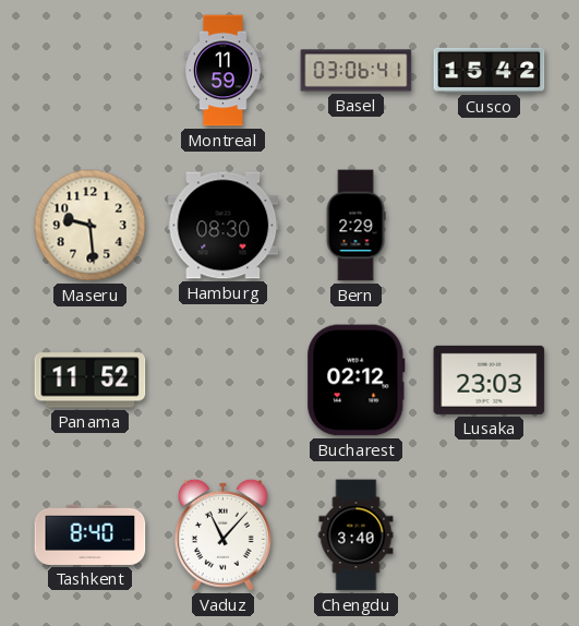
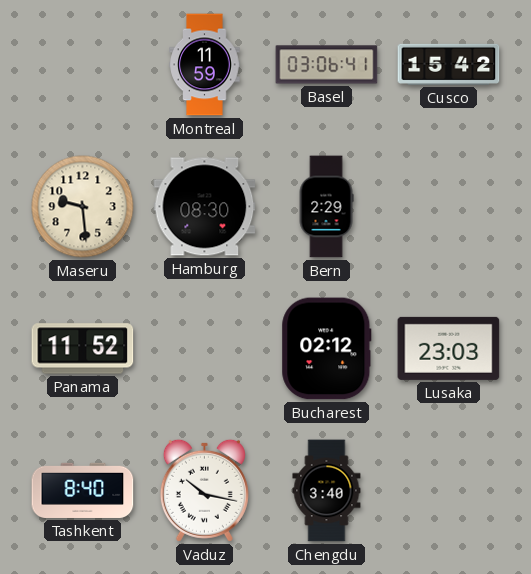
Vaduz: 11:07 -> 10:17 (204, 490)
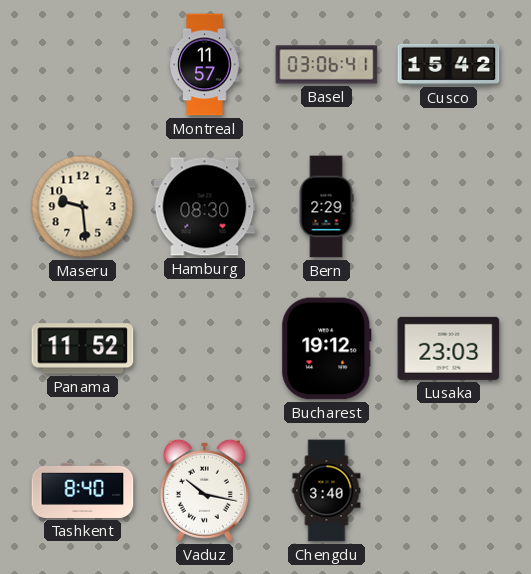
Montreal: 11:59 -> 11:57 (205, 65)
Bucharest: 02:12 -> 19:12 (327, 349)
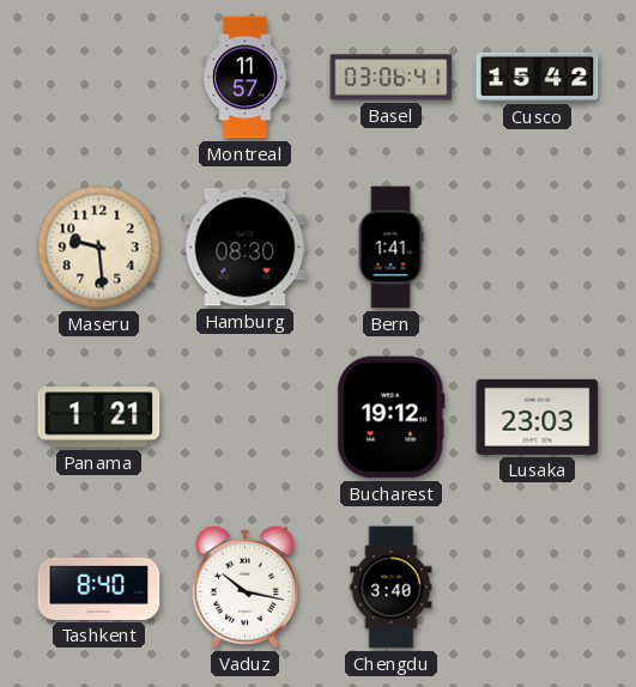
Bern: 2:29 -> 1:41 (390, 248)
Panama: 11:52 -> 1:21 (99, 418)
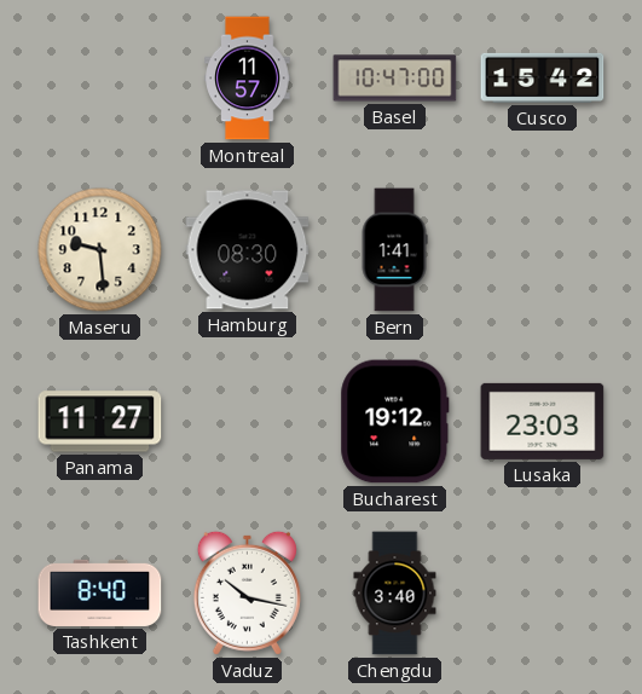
Basel: 03:06 -> 10:47 (395, 79)
Panama: 1:21 -> 11:27 (100, 422)
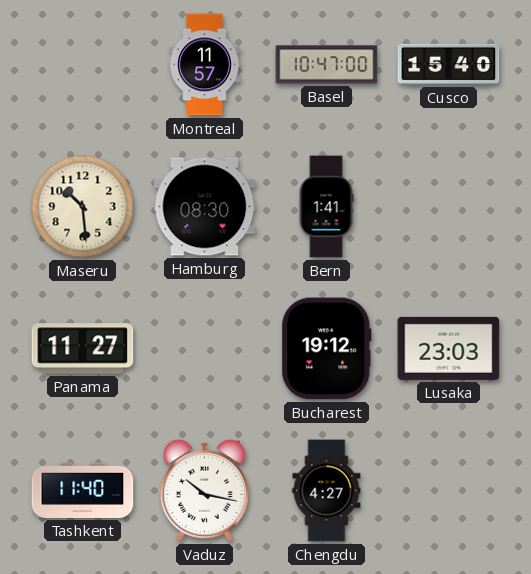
Cusco: 15:42 -> 15:40 (449, 64)
Maseru: 9:29 -> 10:29 (83, 207)
Tashkent: 8:40 -> 11:40 (83, 490)
Chengdu: 3:40 -> 4:27 (327, 491)
